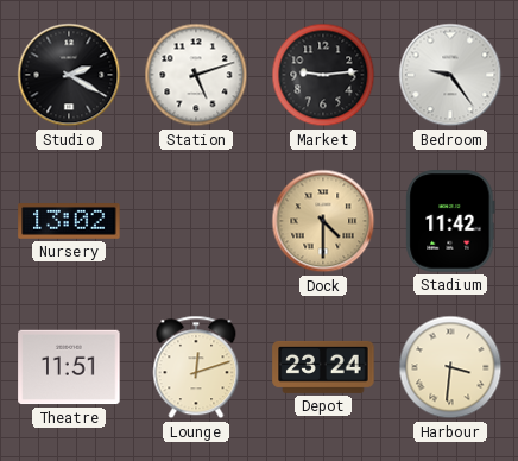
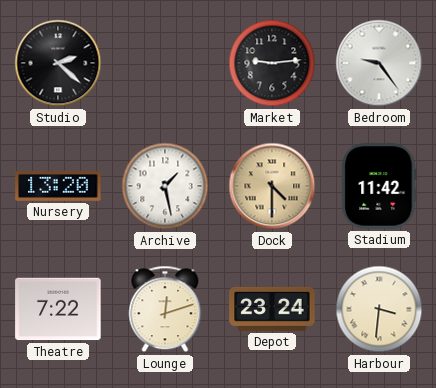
Studio: 2:20 -> 2:22 (58, 63)
Station: 5:12 -> none (196, 75)
Nursery: 13:02 -> 13:20 (58, 187)
Archive: none -> 1:28 (165, 186)
Theatre: 11:51 -> 7:22 (58, 309)
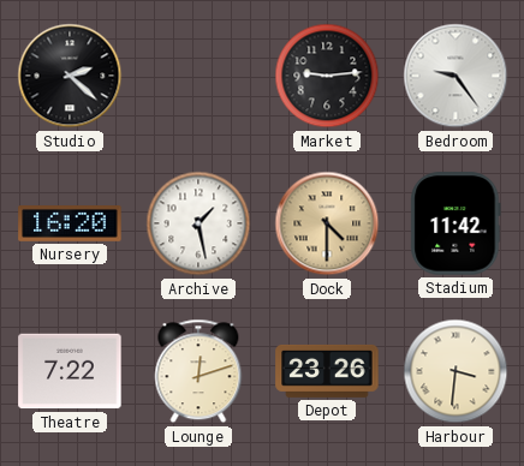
Nursery: 13:20 -> 16:20 (70, 225)
Depot: 23:24 -> 23:26 (327, 371)
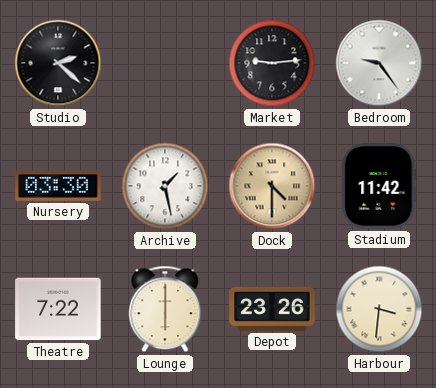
Nursery: 16:20 -> 03:30 (58, 187)
Lounge: 12:12 -> 6:00 (165, 309)
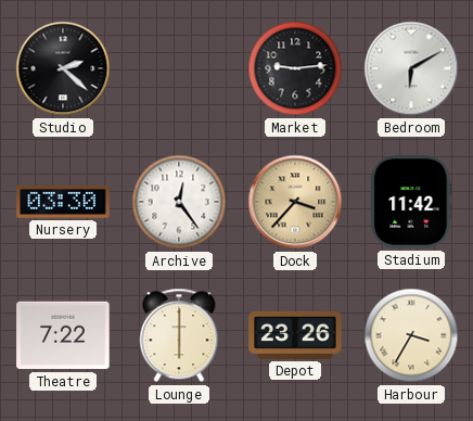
Bedroom: 9:24 -> 6:10 (411, 68)
Archive: 1:28 -> 12:24 (179, 202)
Dock: 4:30 -> 3:37 (295, 202)
Harbour: 3:31 -> 3:35 (411, 335)
